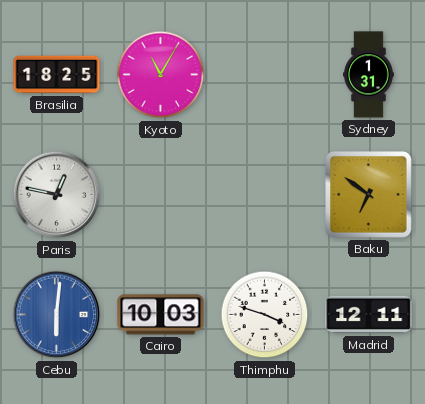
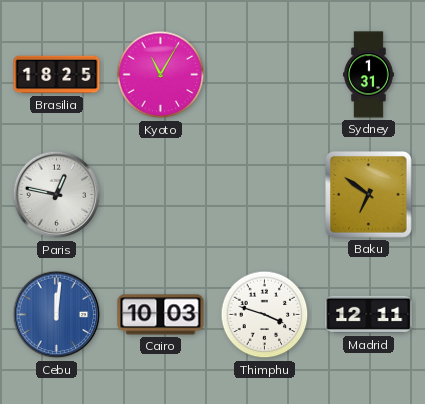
Cebu: 6:01 -> 12:01 (57, 315)
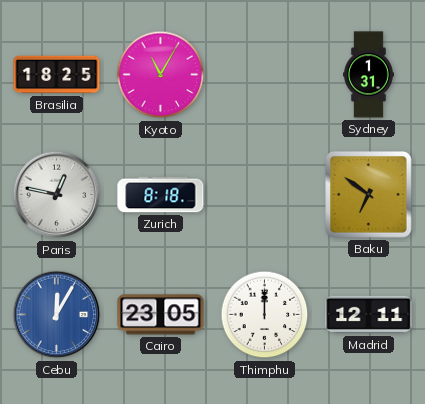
Zurich: none -> 8:18 (161, 195)
Cebu: 12:01 -> 12:05 (57, 315)
Cairo: 10:03 -> 23:05 (161, 315)
Thimphu: 3:48 -> 12:00 (265, 315)
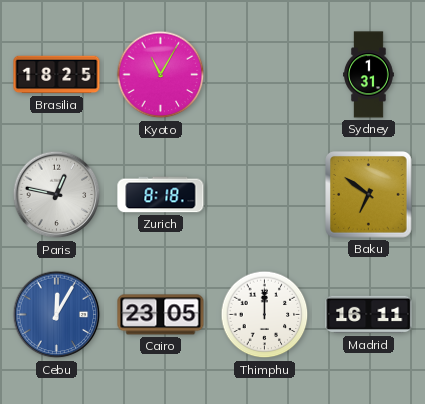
Madrid: 12:11 -> 16:11 (369, 315)
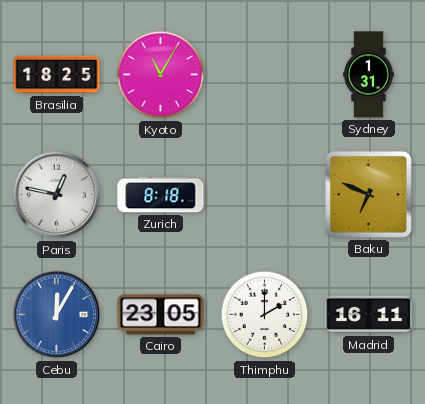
Baku: 6:51 -> 6:49 (369, 195)
Thimphu: 12:00 -> 2:00 (265, 315)
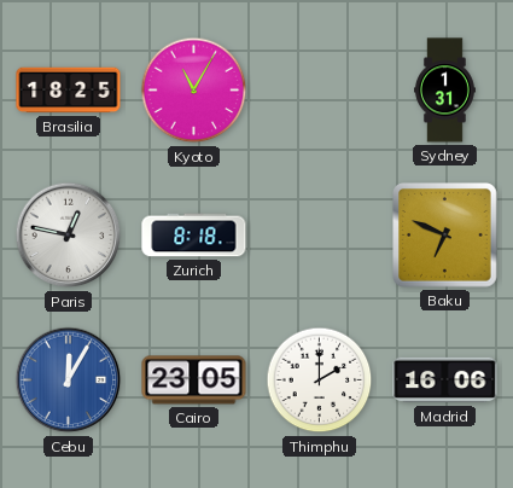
Madrid: 16:11 -> 16:06 (445, 380)
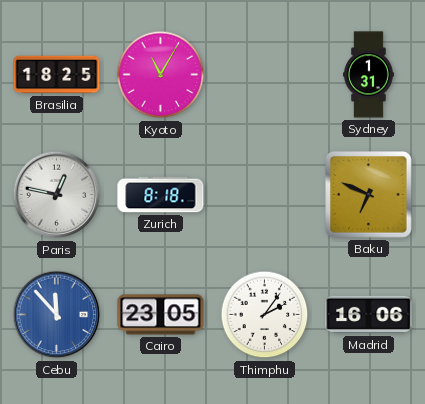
Cebu: 12:05 -> 11:53 (57, 315)
Thimphu: 2:00 -> 2:06 (265, 315)
